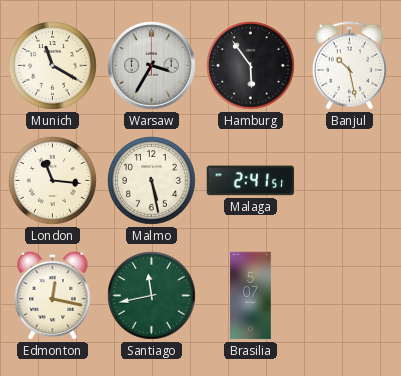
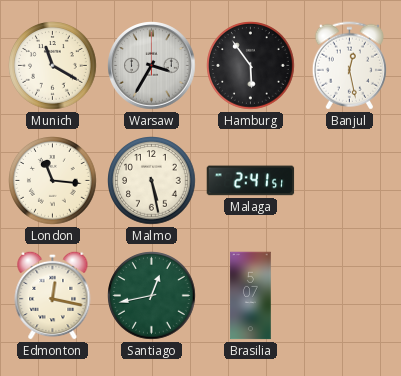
Banjul: 10:28 -> 12:28 (349, 66)
Santiago: 11:43 -> 12:43 (152, 296)
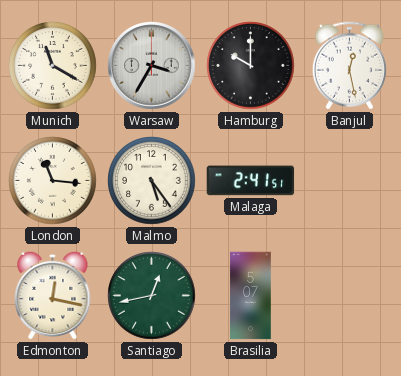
Hamburg: 5:54 -> 10:00 (251, 66)
Malmo: 5:28 -> 5:24 (152, 181)
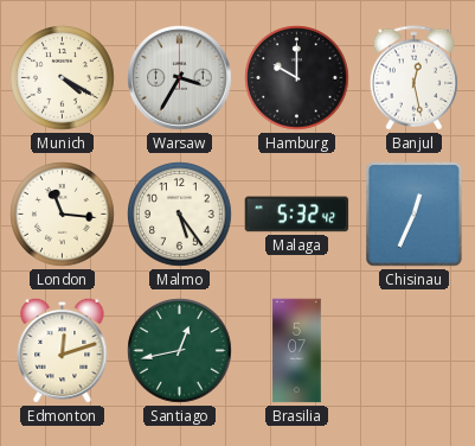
Munich: 11:20 -> 4:20 (63, 78)
Malaga: 2:41 -> 5:32 (297, 215)
Chisinau: none -> 12:34 (415, 215)
Edmonton: 12:17 -> 12:12 (63, 350)
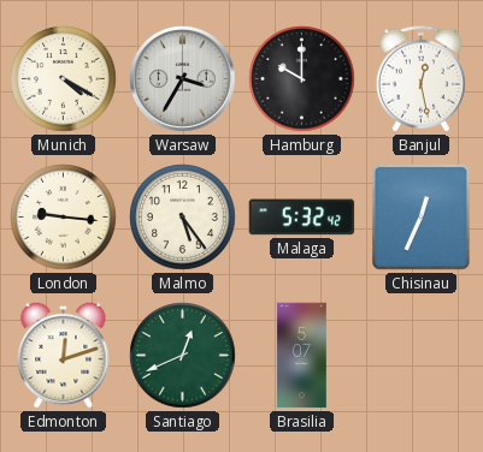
London: 11:16 -> 9:16 (64, 218)
Santiago: 12:43 -> 12:41 (183, 356)
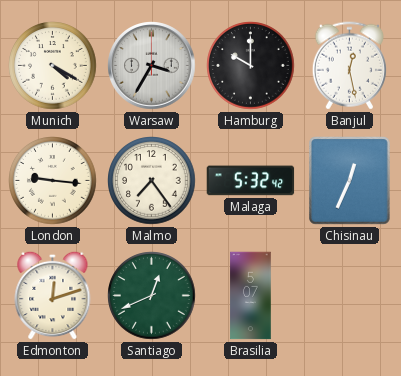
Malmo: 5:24 -> 7:24 (152, 181)
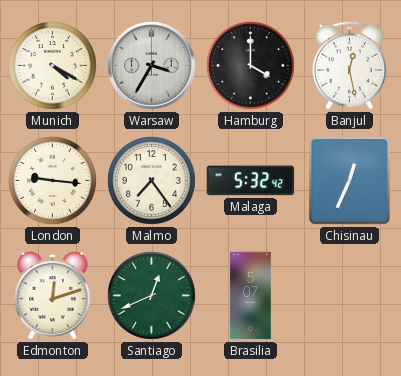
Hamburg: 10:00 -> 4:00 (251, 66)
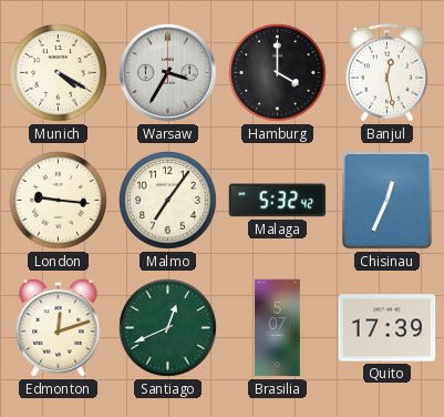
Malmo: 7:24 -> 7:06 (168, 201)
Quito: none -> 17:39 (388, 328)
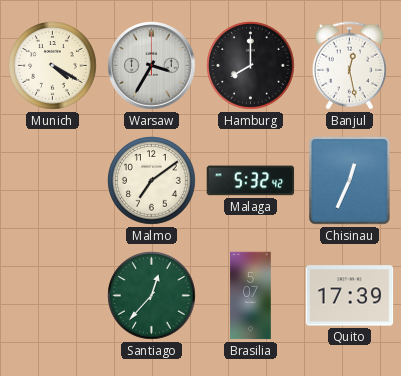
Hamburg: 4:00 -> 8:00 (251, 66)
London: 9:16 -> none (59, 201)
Malmo: 7:06 -> 7:09 (152, 181)
Edmonton: 12:12 -> none (59, 327)
Santiago: 12:41 -> 12:37 (152, 296)
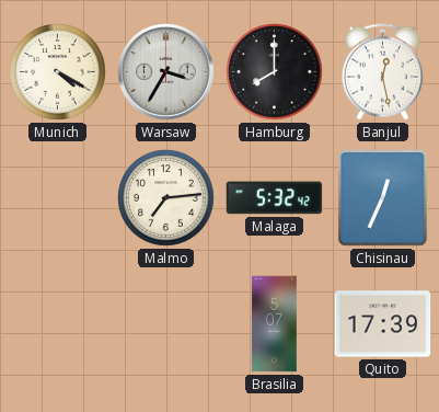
Malmo: 7:09 -> 7:14 (166, 198)
Santiago: 12:37 -> none (152, 296)
